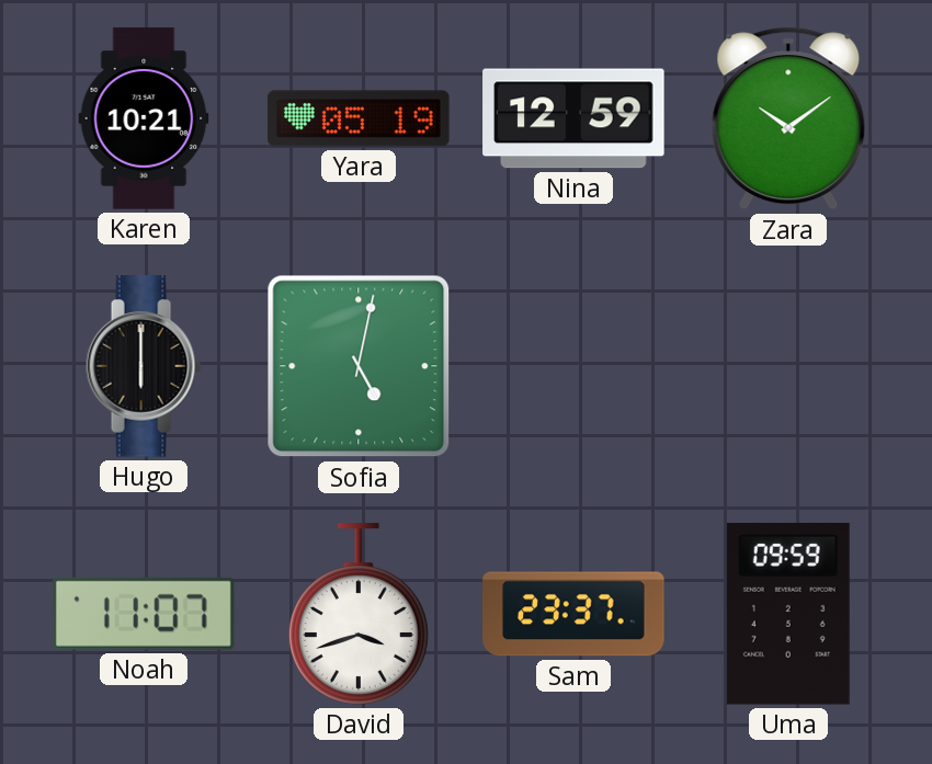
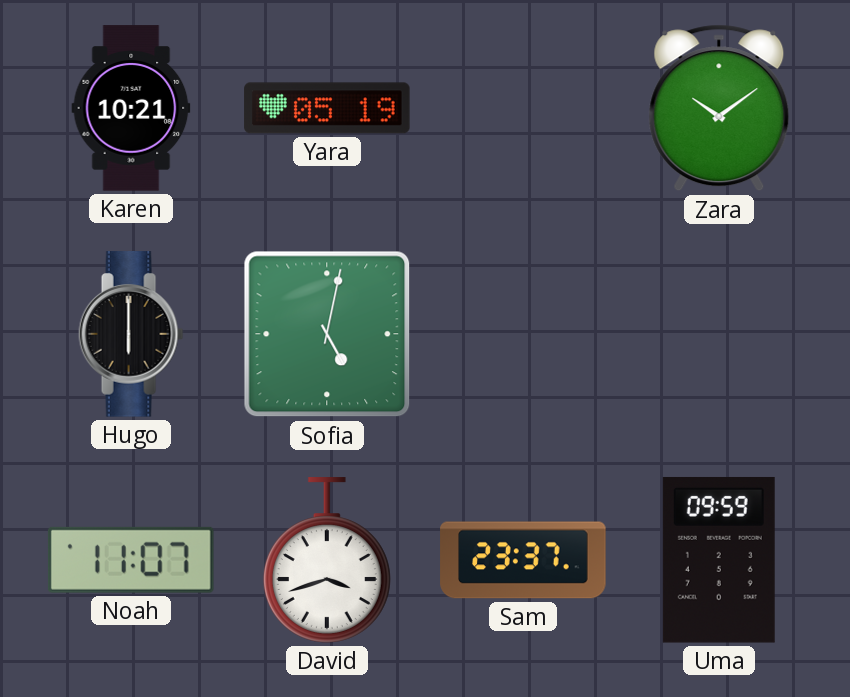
Nina: 12:59 -> none (573, 118)
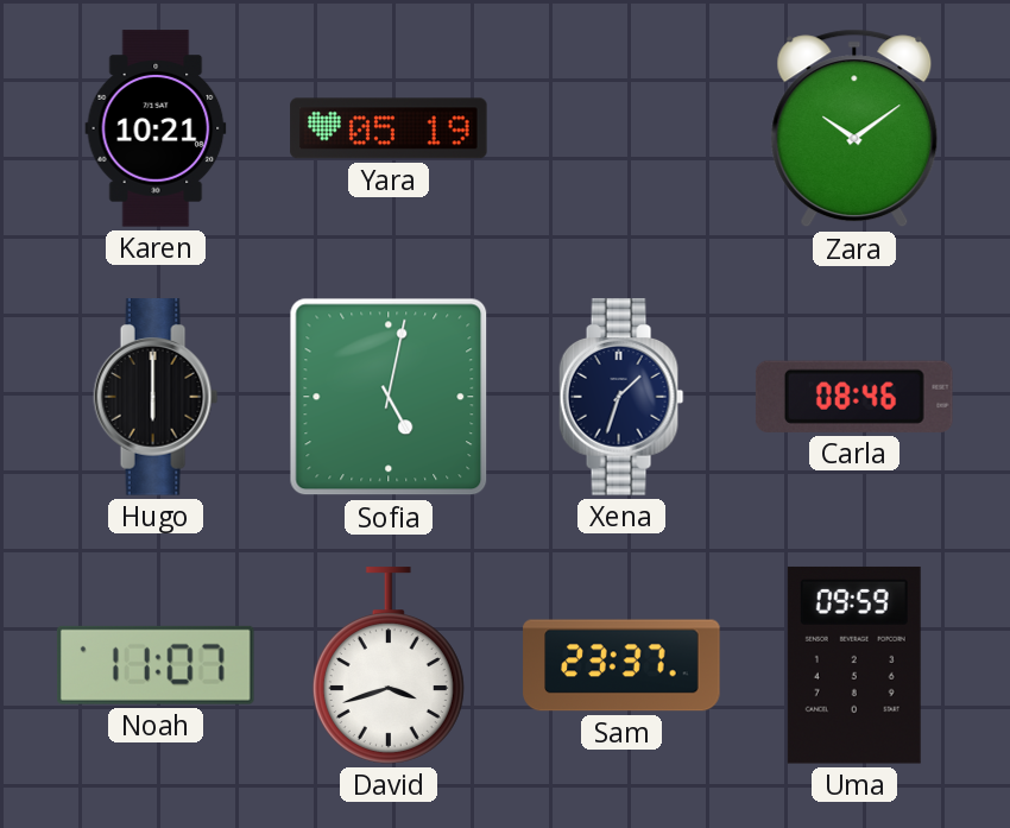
Xena: none -> 1:33 (621, 397)
Carla: none -> 08:46 (854, 397)
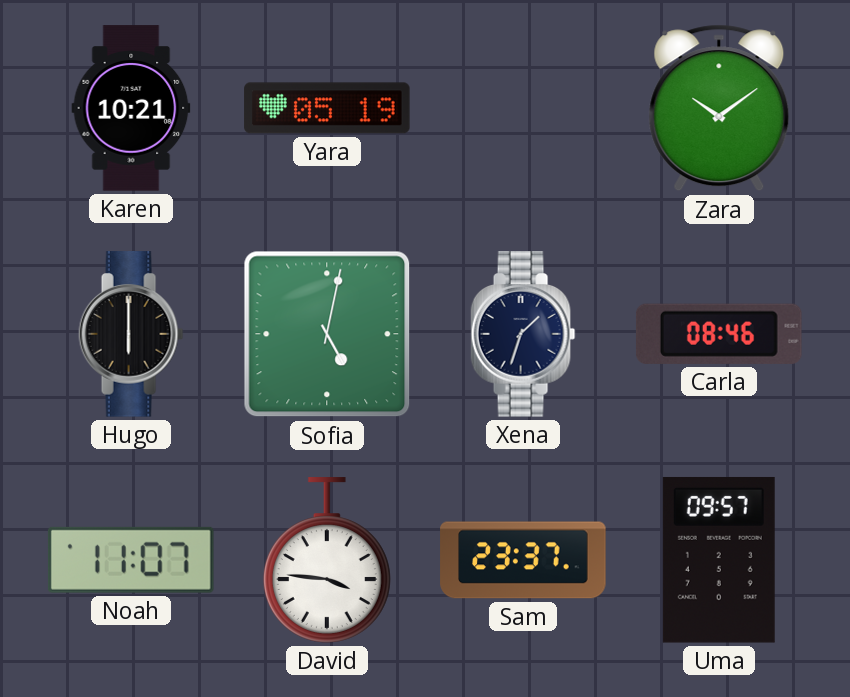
David: 3:42 -> 3:46 (327, 560)
Uma: 09:59 -> 09:57 (719, 560)
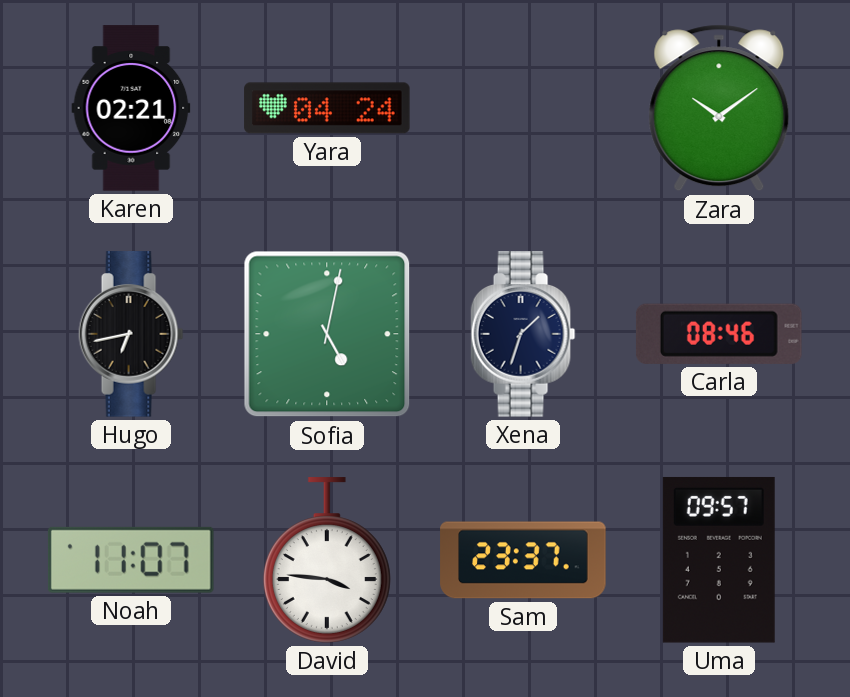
Karen: 10:21 -> 02:21 (131, 108)
Yara: 05:19 -> 04:24 (327, 108)
Hugo: 6:00 -> 6:43 (131, 334)
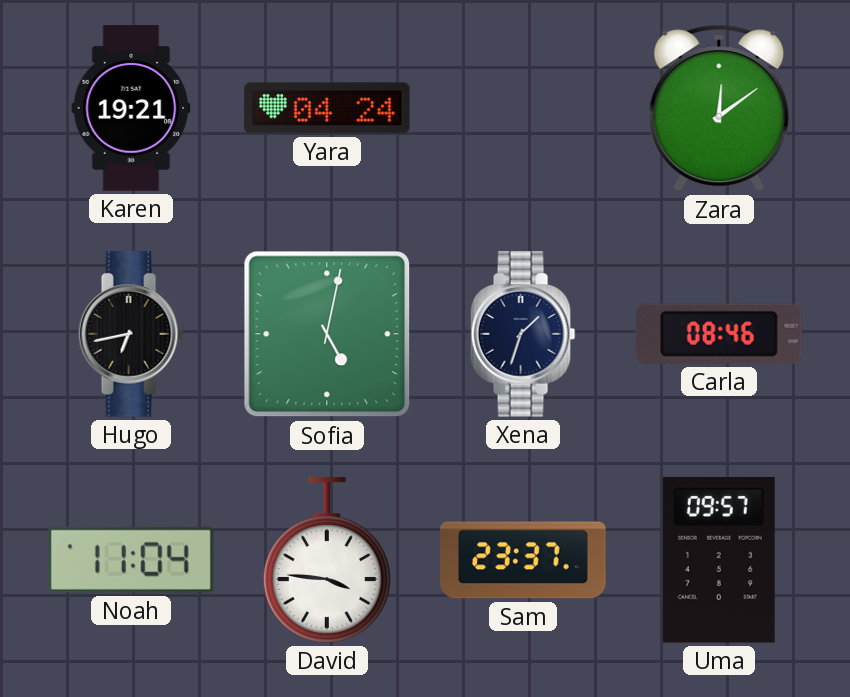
Karen: 02:21 -> 19:21 (131, 108)
Zara: 10:09 -> 12:09 (719, 108)
Noah: 11:07 -> 11:04 (131, 560)
